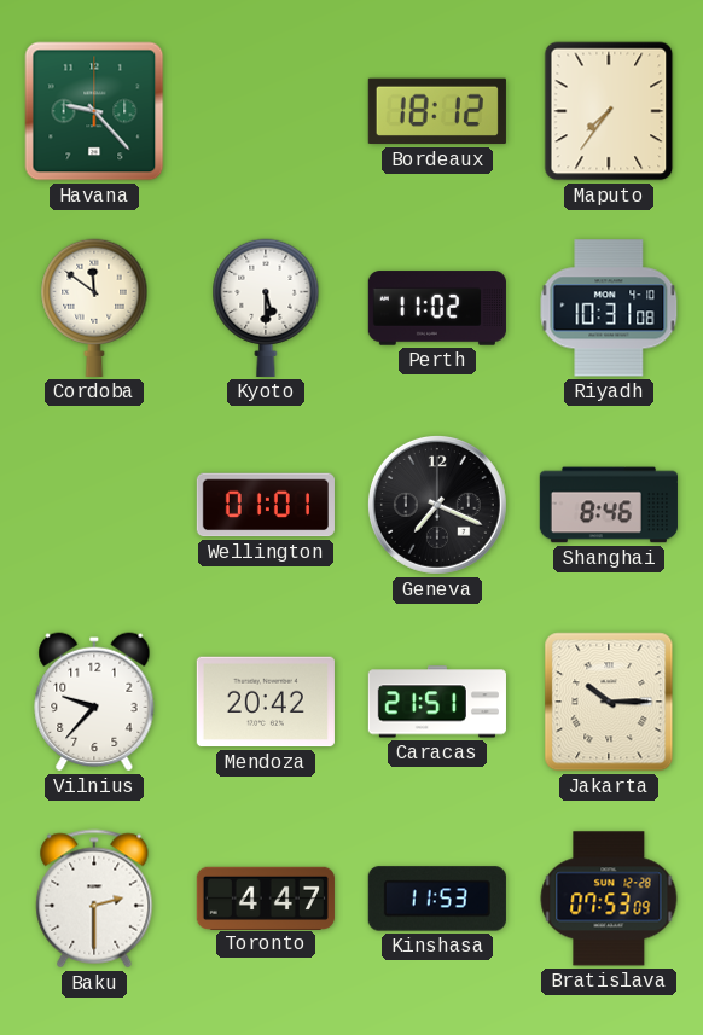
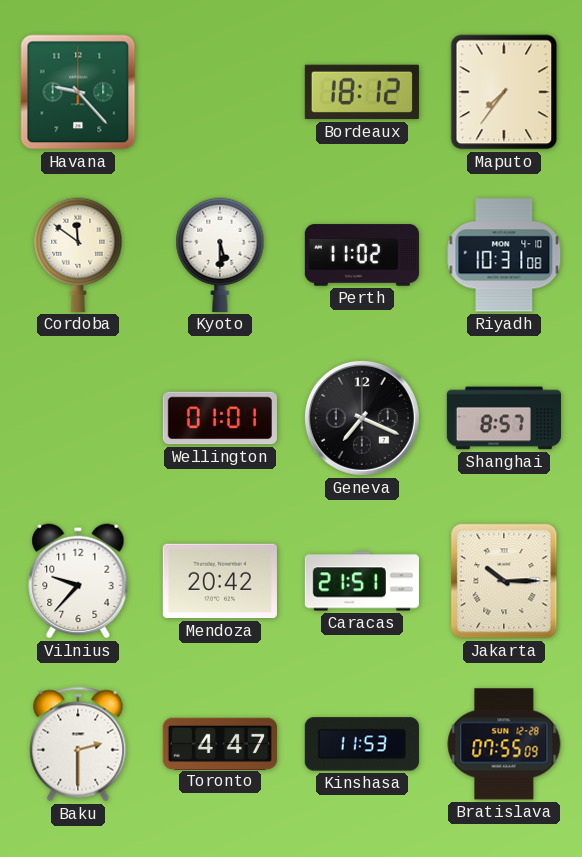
Shanghai: 8:46 -> 8:57 (504, 418)
Bratislava: 07:53 -> 07:55 (504, 744)
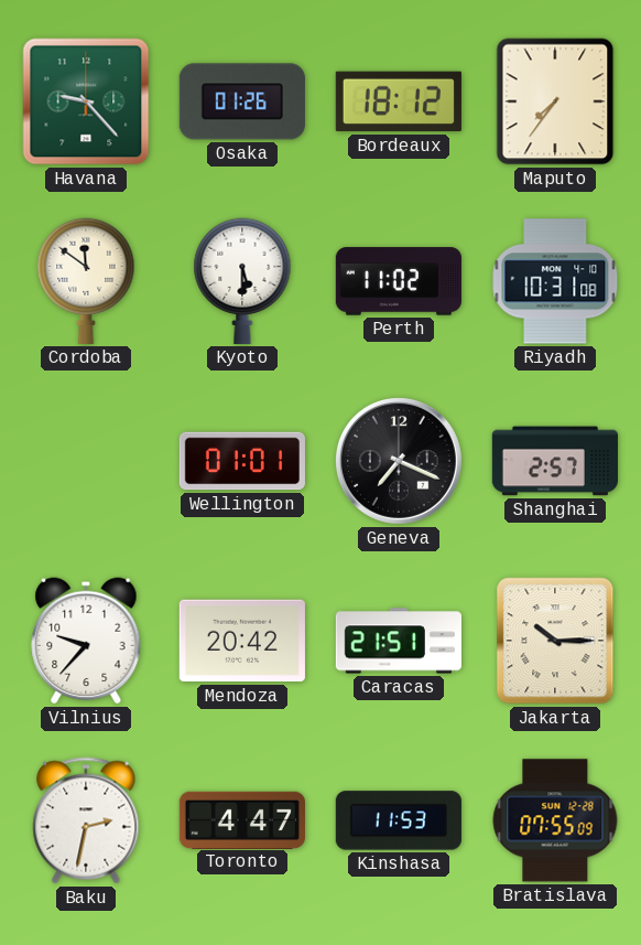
Osaka: none -> 01:26 (242, 101)
Shanghai: 8:57 -> 2:57 (555, 461)
Baku: 2:30 -> 2:32 (86, 820)
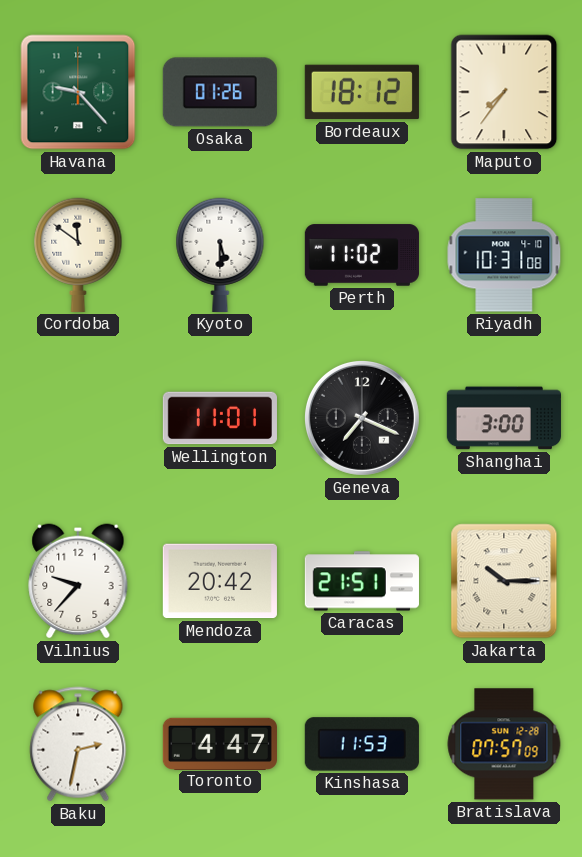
Wellington: 01:01 -> 11:01 (220, 418)
Shanghai: 2:57 -> 3:00 (504, 418)
Bratislava: 07:55 -> 07:57 (504, 744)
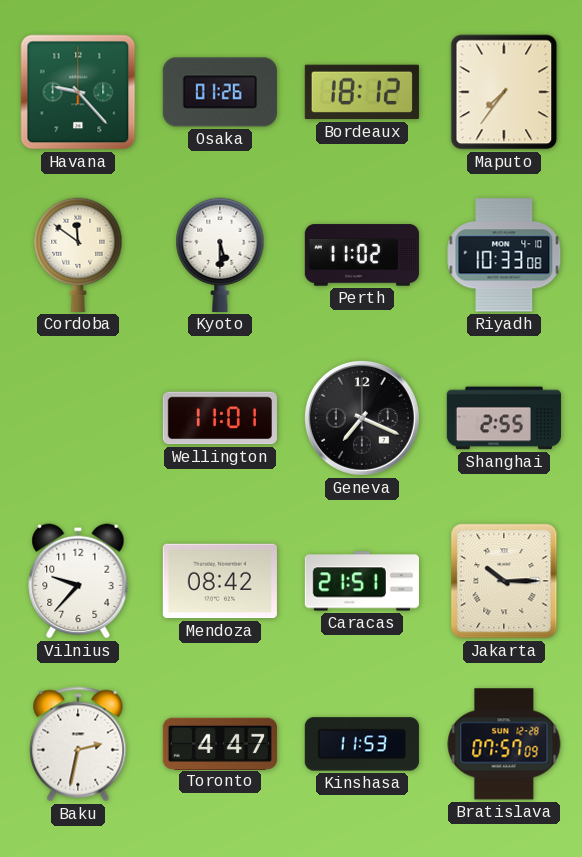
Riyadh: 10:31 -> 10:33 (504, 255)
Shanghai: 3:00 -> 2:55 (504, 418)
Mendoza: 20:42 -> 08:42 (220, 581)
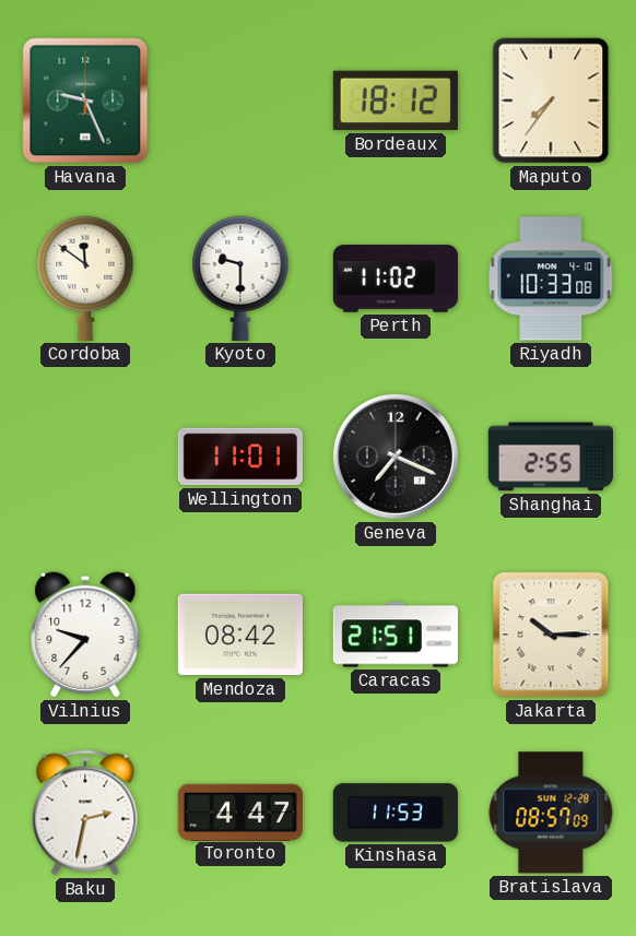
Havana: 9:23 -> 9:26 (85, 100)
Osaka: 01:26 -> none (220, 92)
Kyoto: 5:30 -> 9:30 (240, 279)
Bratislava: 07:57 -> 08:57 (551, 813)
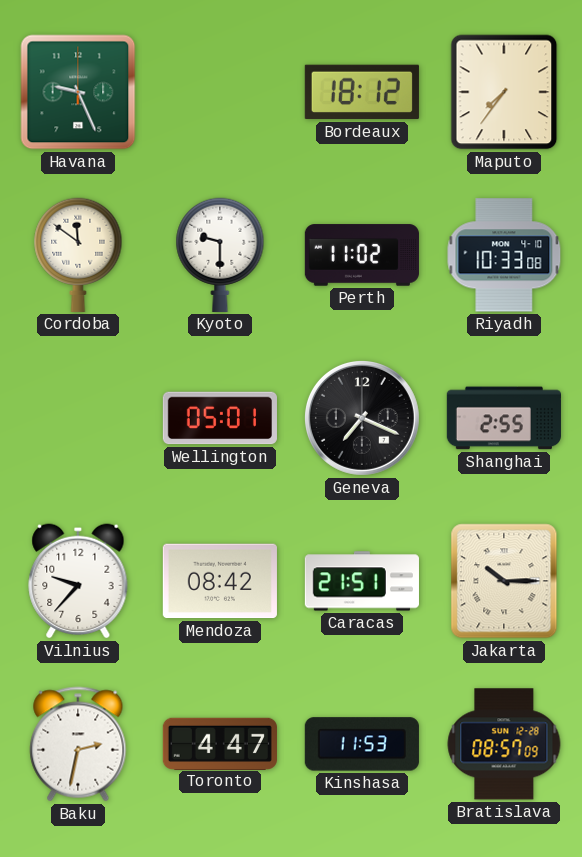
Wellington: 11:01 -> 05:01 (220, 418)
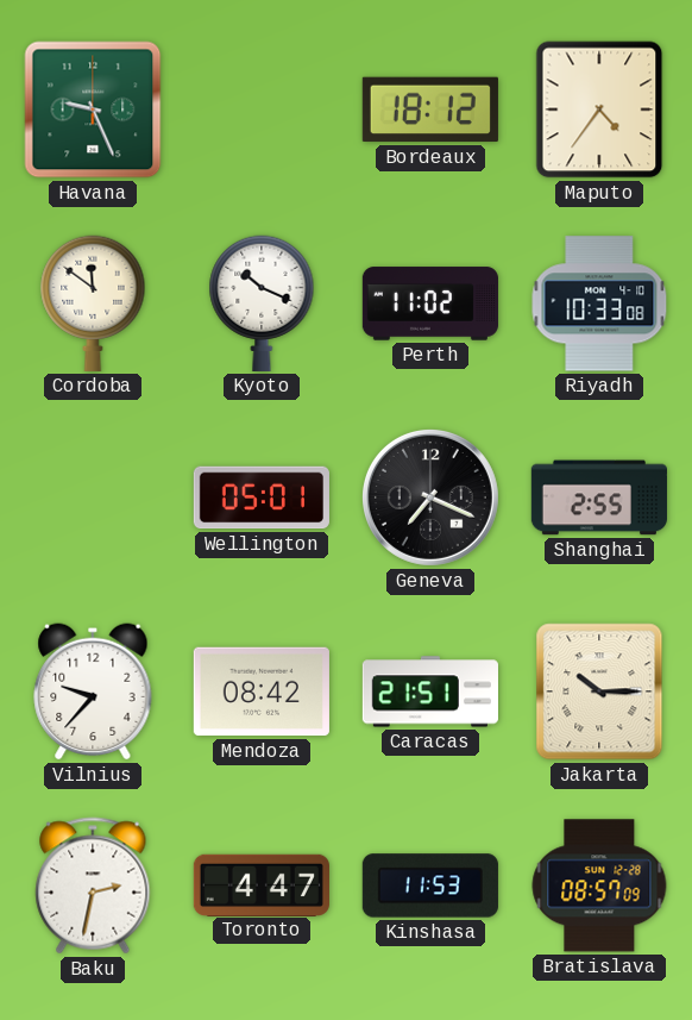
Maputo: 7:36 -> 4:36 (599, 109)
Kyoto: 9:30 -> 10:19 (262, 304)
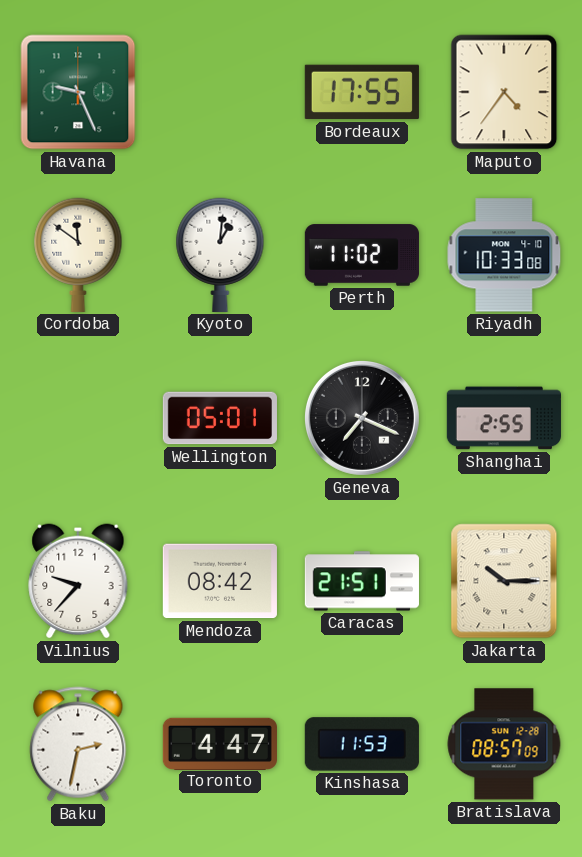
Bordeaux: 18:12 -> 17:55 (362, 92)
Kyoto: 10:19 -> 1:01 (220, 255)
